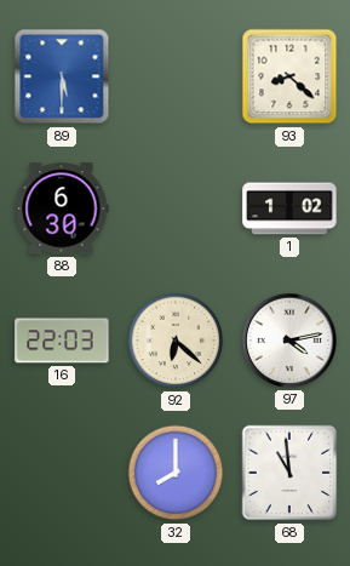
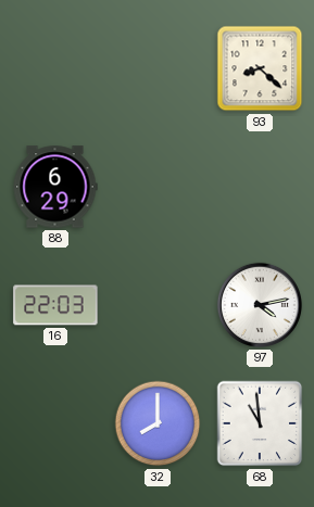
89: 5:30 -> none (62, 76)
88: 6:30 -> 6:29 (55, 187)
1: 1:02 -> none (289, 208)
92: 6:22 -> none (176, 341)
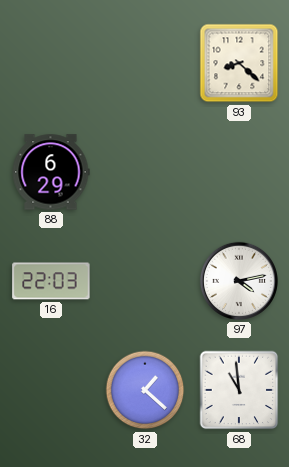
32: 8:00 -> 1:22 (145, 390)
